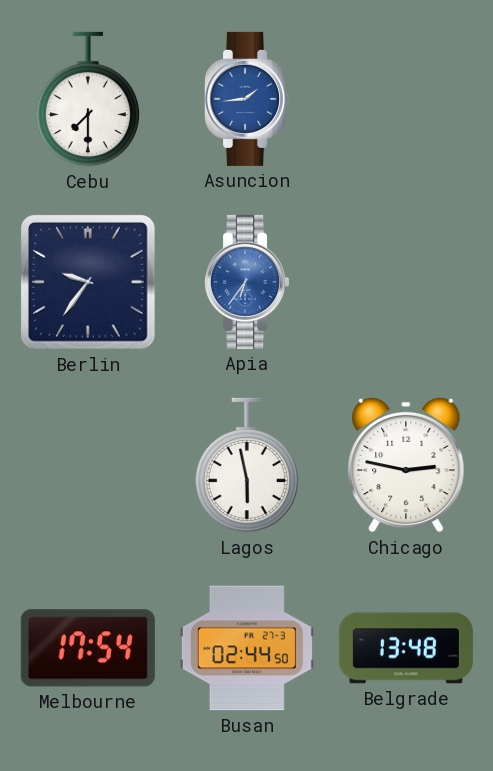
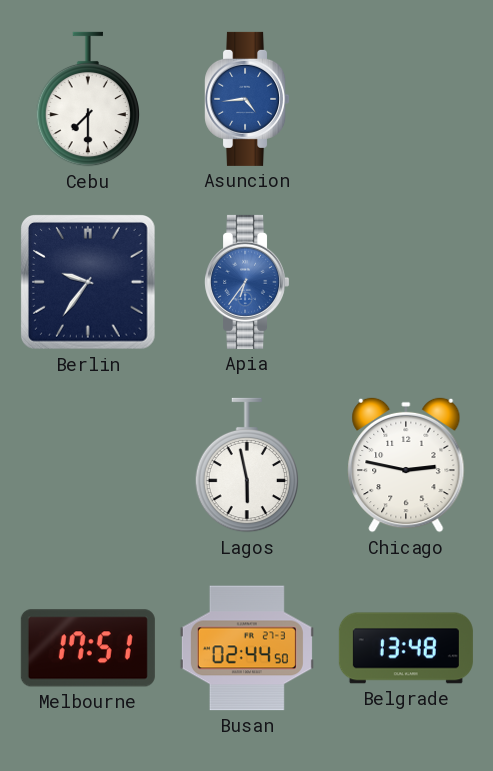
Asuncion: 1:44 -> 4:44 (247, 99)
Melbourne: 17:54 -> 17:51 (88, 648)
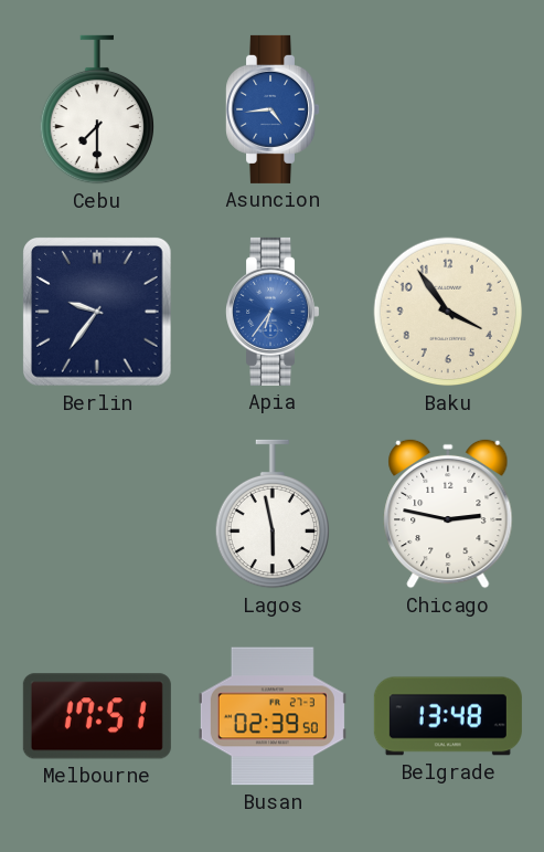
Baku: none -> 3:54 (448, 312)
Busan: 02:44 -> 02:39 (273, 716)
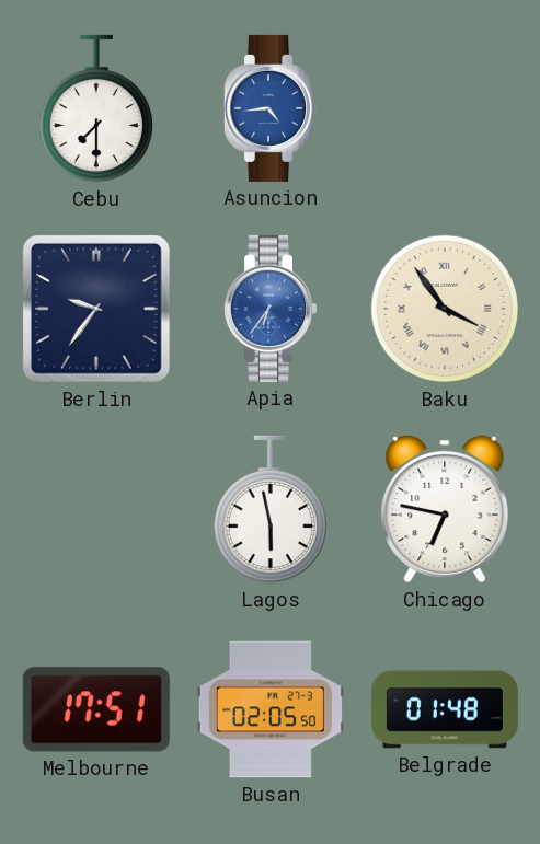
Baku numerals: Arabic -> Roman (445, 309)
Chicago: 2:47 -> 6:47 (445, 509)
Busan: 02:39 -> 02:05 (271, 709)
Belgrade: 13:48 -> 01:48 (445, 709)
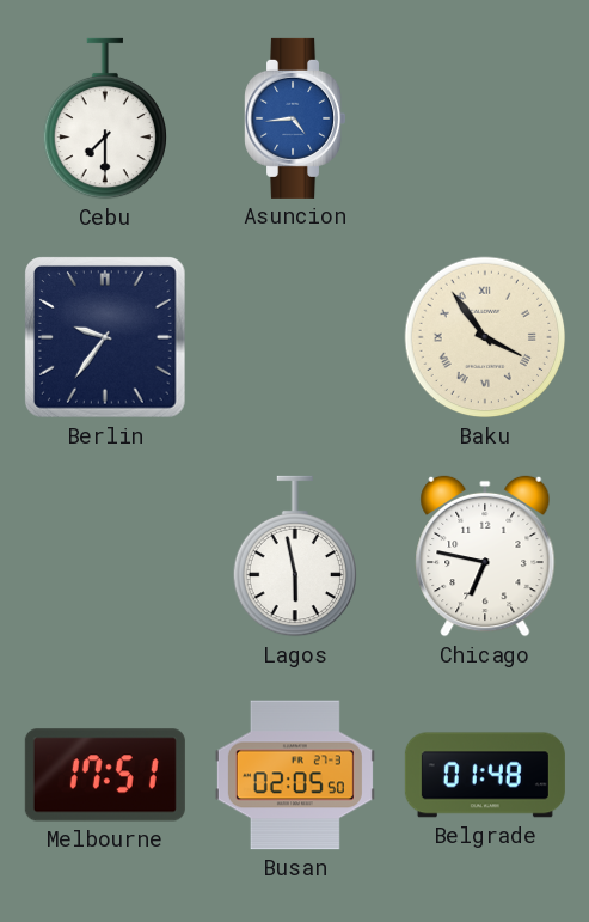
Apia: 6:36 -> none (271, 309)
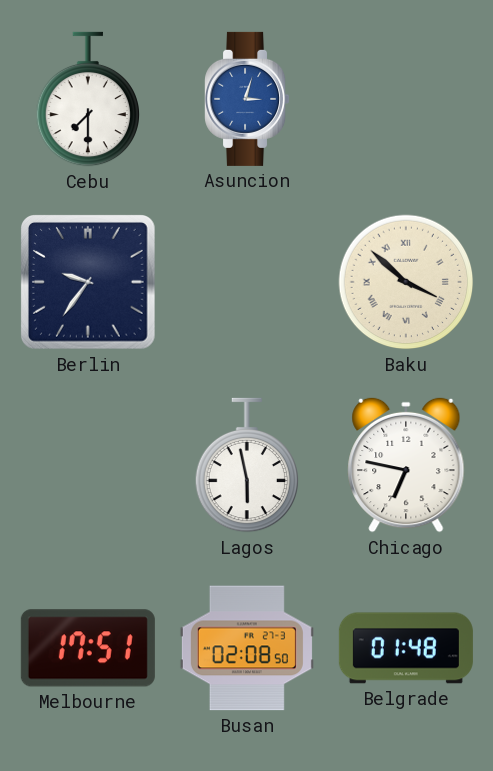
Asuncion: 4:44 -> 3:03 (247, 99)
Baku: 3:54 -> 3:52 (406, 282)
Busan: 02:05 -> 02:08 (247, 648)
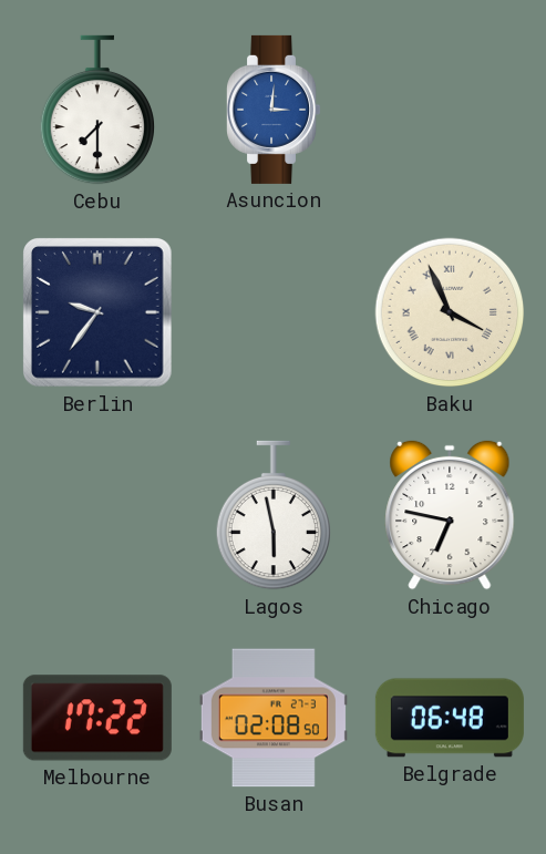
Asuncion: 3:03 -> 3:01 (274, 110)
Baku: 3:52 -> 3:56 (450, 312)
Melbourne: 17:51 -> 17:22 (97, 718)
Belgrade: 01:48 -> 06:48 (450, 718)
